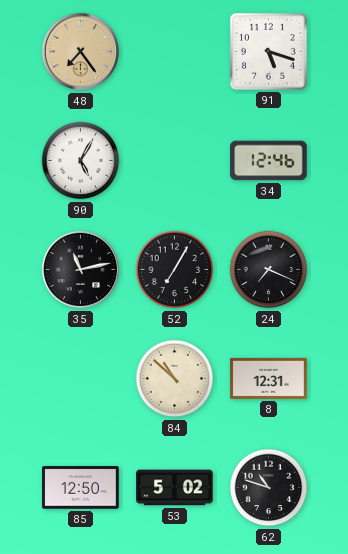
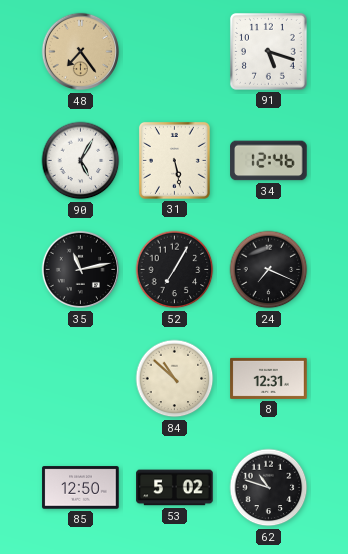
31: none -> 5:28 (174, 160)
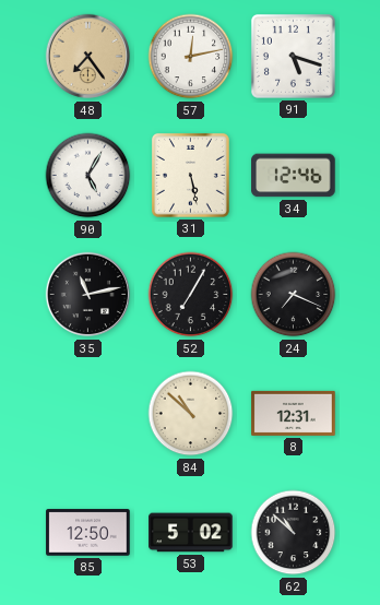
57: none -> 12:13 (191, 57)
62: 10:48 -> 10:52 (294, 533)
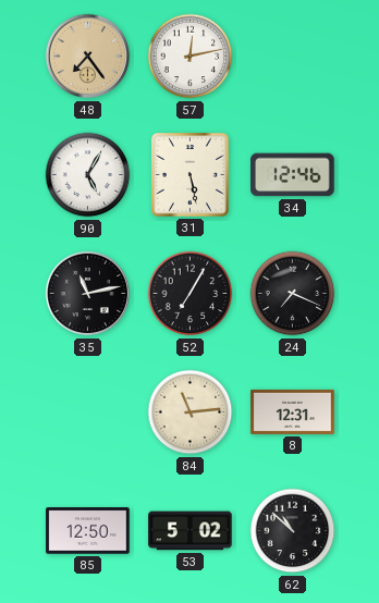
91: 5:18 -> none (293, 56)
84: 10:52 -> 11:14 (191, 413)
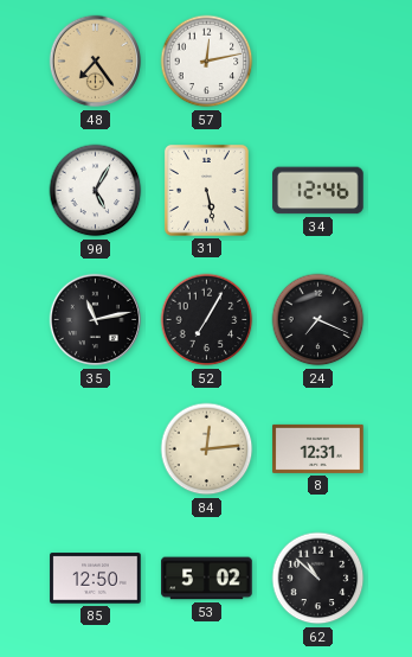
84: 11:14 -> 12:14 (207, 449)
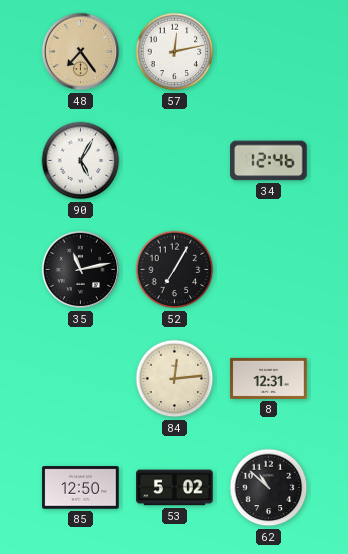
31: 5:28 -> none (206, 190)
24: 7:19 -> none (318, 320)
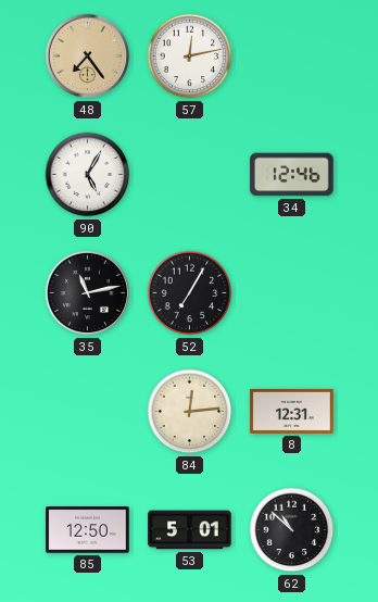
53: 5:02 -> 5:01 (190, 530)
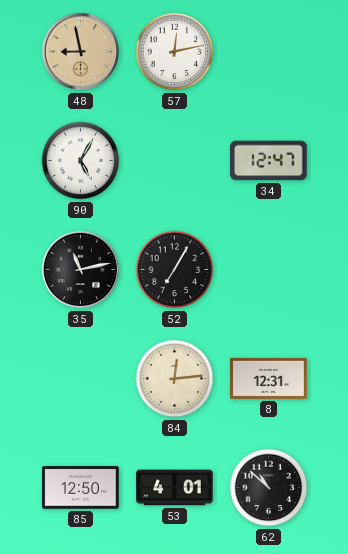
48: 7:24 -> 8:58 (81, 52)
34: 12:46 -> 12:47 (269, 161)
53: 5:01 -> 4:01 (175, 488)
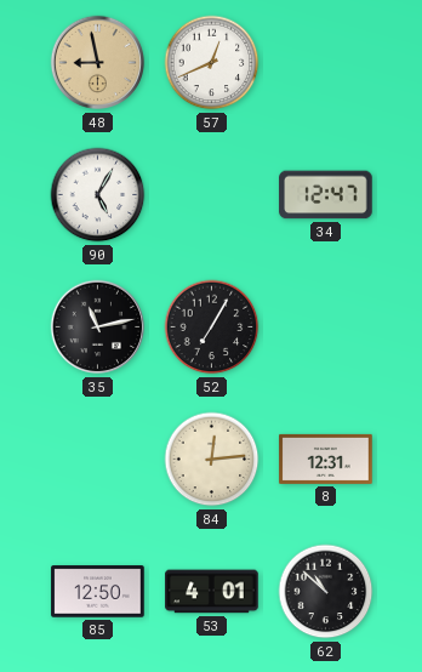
57: 12:13 -> 12:41 (212, 63)
